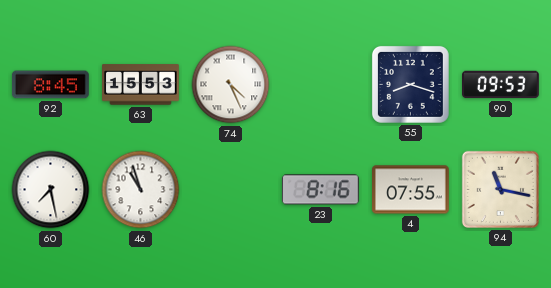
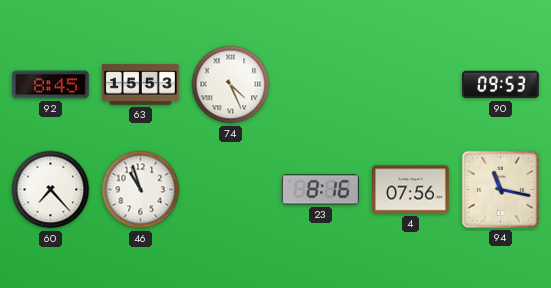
55: 8:18 -> none (410, 84)
60: 7:28 -> 7:23 (51, 190)
4: 07:55 -> 07:56 (411, 190)
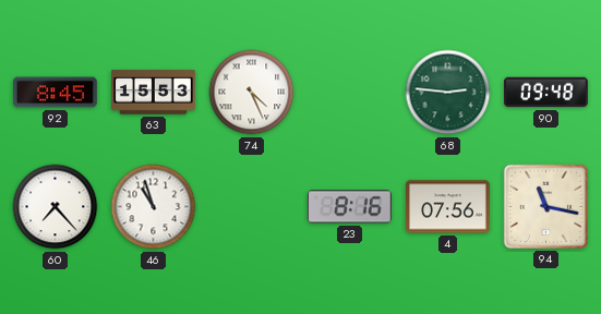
68: none -> 2:46 (448, 93)
90: 09:53 -> 09:48 (546, 93)
